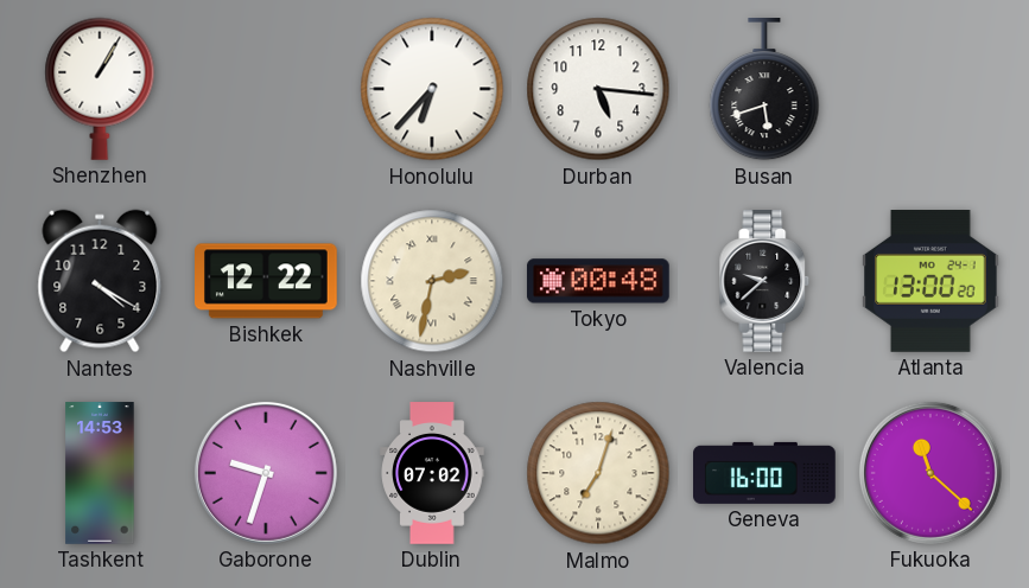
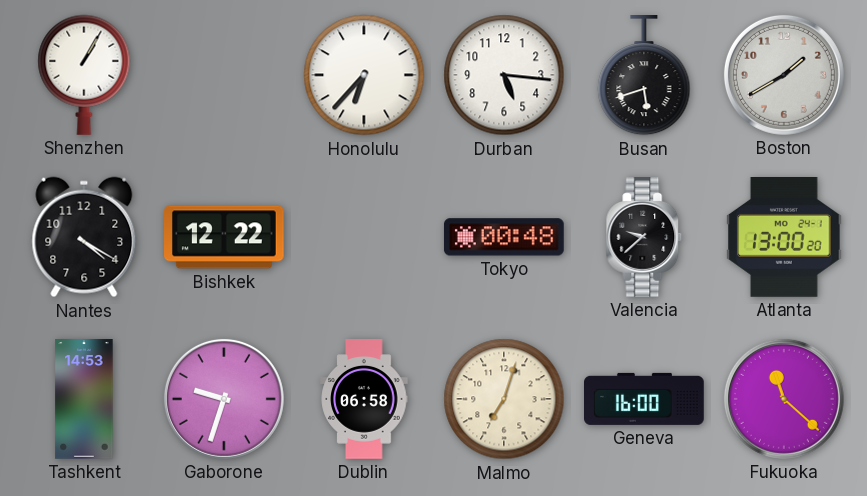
Boston: none -> 1:40 (784, 75)
Nashville: 2:32 -> none (432, 281)
Dublin: 07:02 -> 06:58 (364, 399)
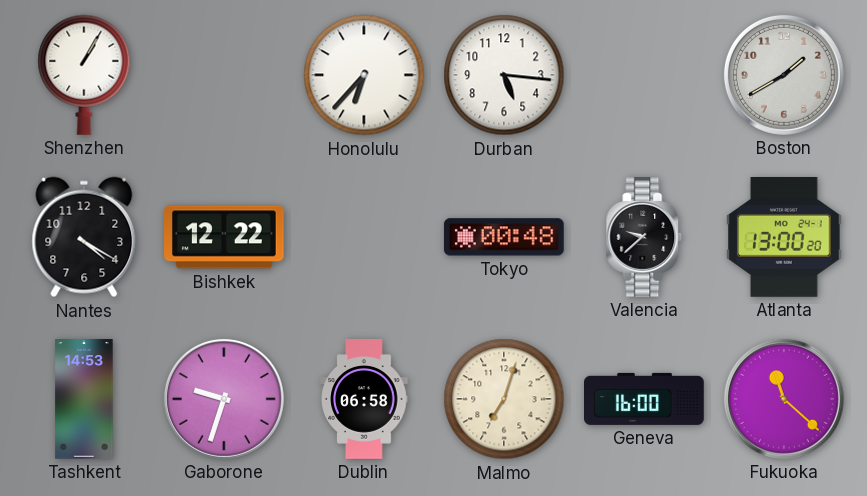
Busan: 5:42 -> none (644, 76)
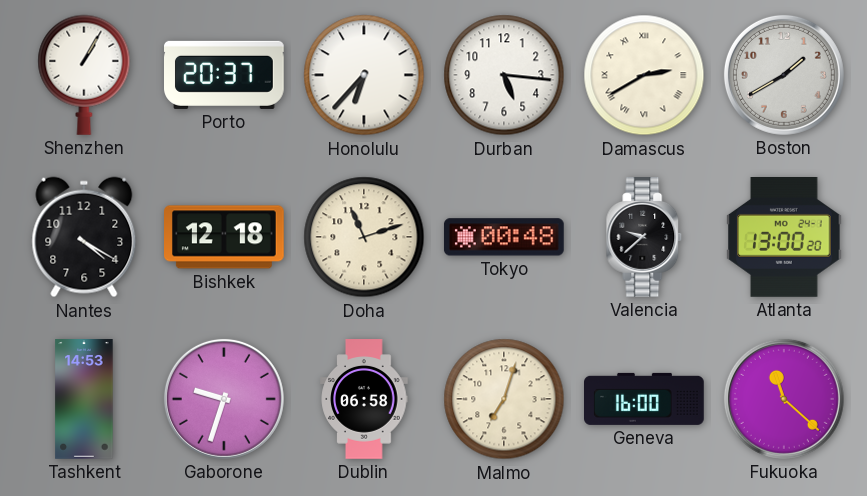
Porto: none -> 20:37 (225, 75)
Damascus: none -> 2:40 (644, 75)
Bishkek: 12:22 -> 12:18 (225, 237)
Doha: none -> 11:12 (364, 237)
